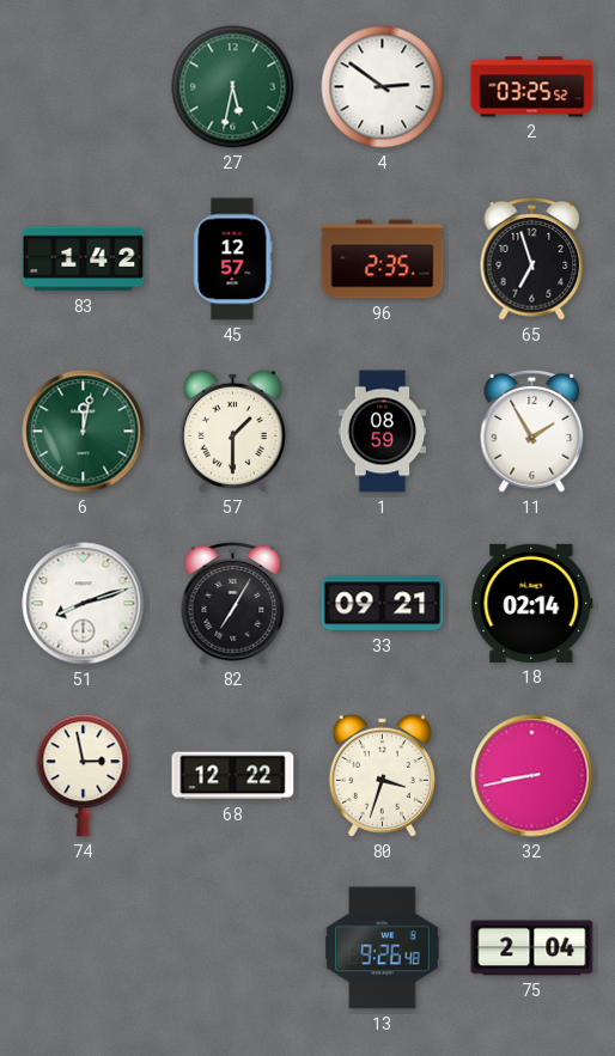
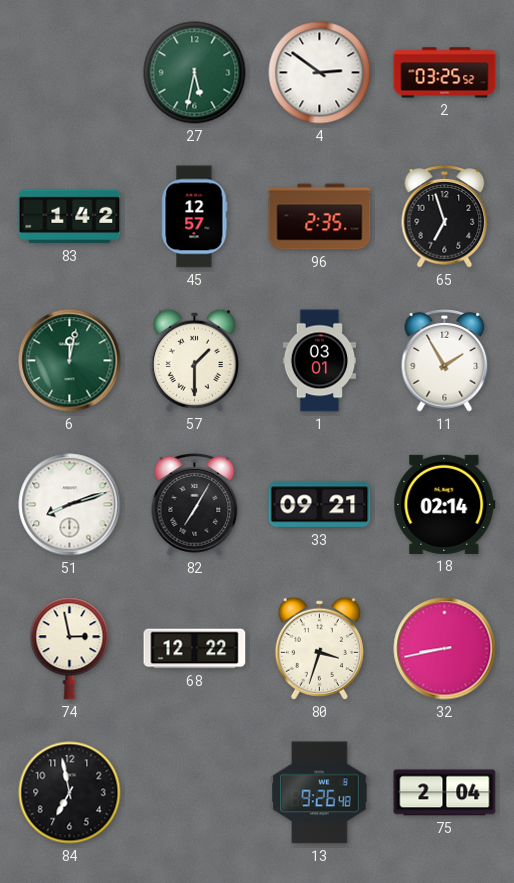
1: 08:59 -> 03:01 (320, 361)
84: none -> 6:58 (70, 793)
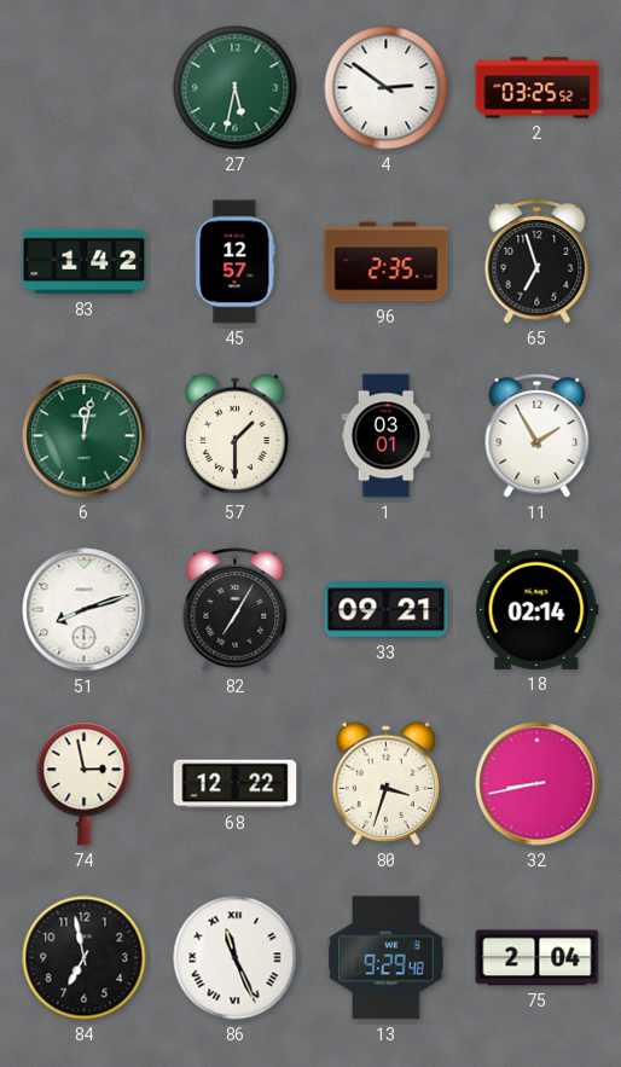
86: none -> 11:26 (236, 958)
13: 9:26 -> 9:29 (387, 958)
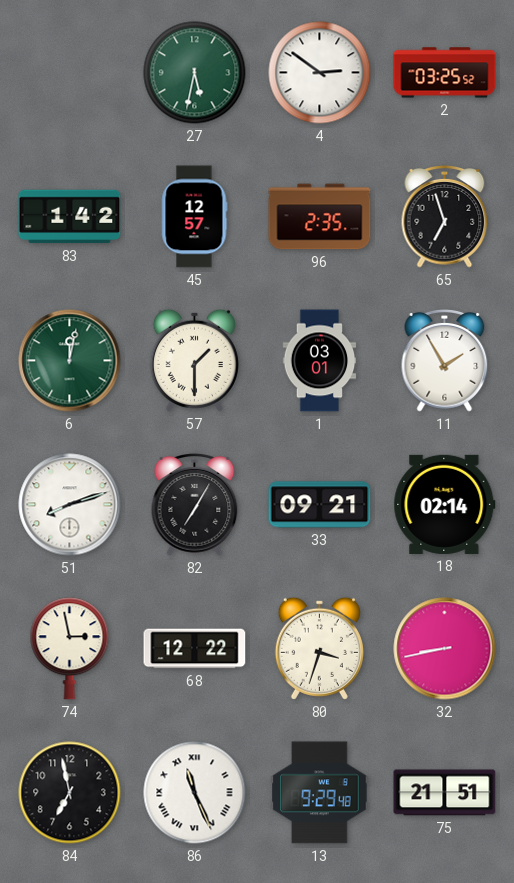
75: 2:04 -> 21:51 (445, 793)
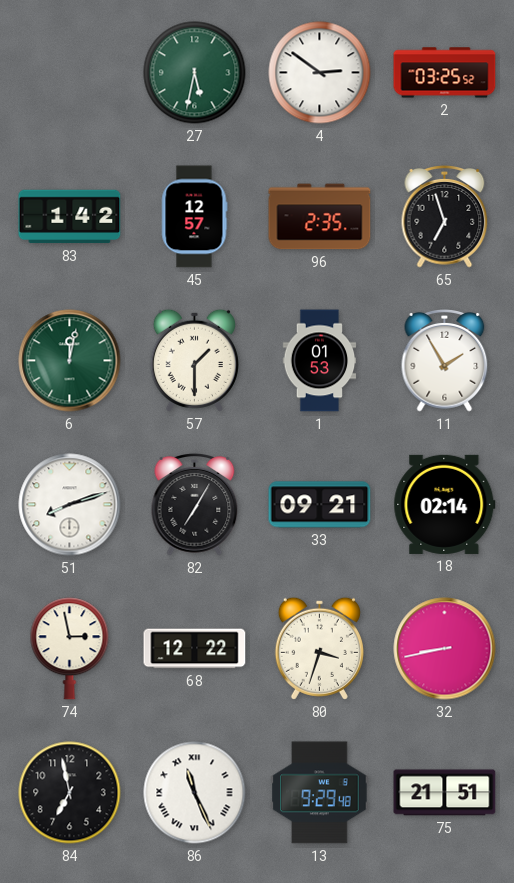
1: 03:01 -> 01:53 (320, 361)
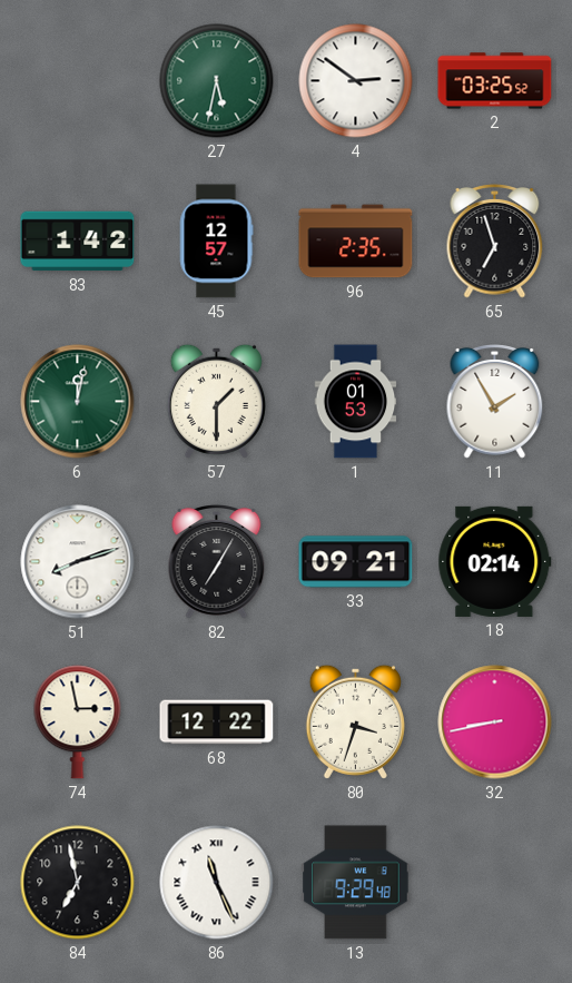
75: 21:51 -> none (445, 793)
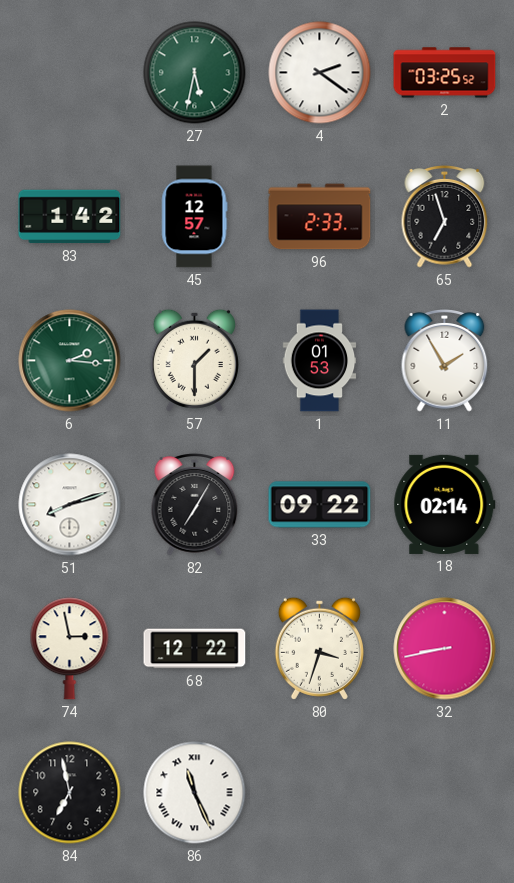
4: 2:51 -> 2:21 (320, 73)
96: 2:35 -> 2:33 (320, 217)
6: 12:02 -> 2:16 (70, 361)
33: 09:21 -> 09:22 (320, 505)
13: 9:29 -> none (356, 883)
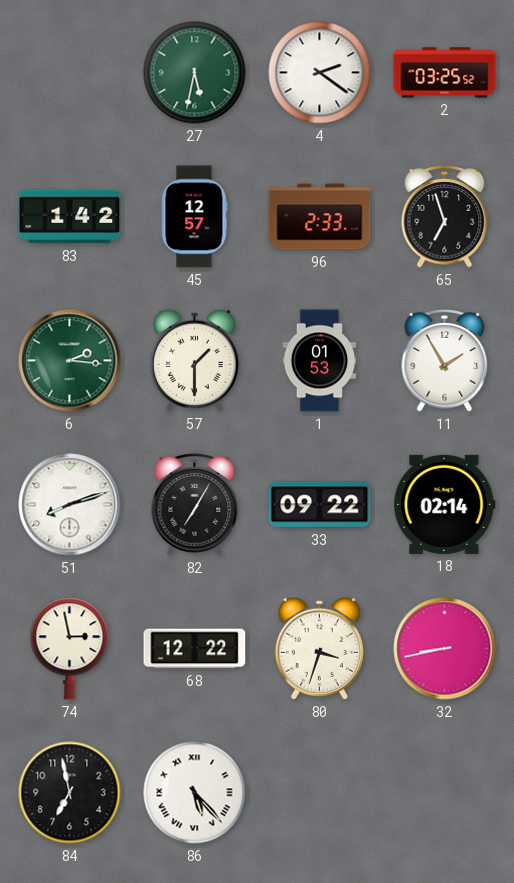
86: 11:26 -> 5:23 (195, 793)
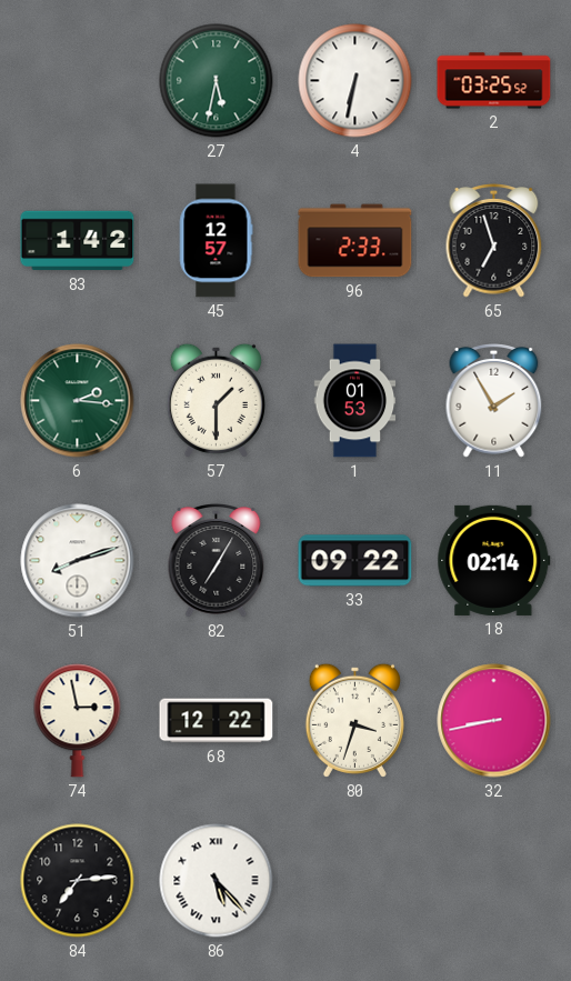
4: 2:21 -> 6:32 (355, 81)
84: 6:58 -> 7:14 (78, 881)
